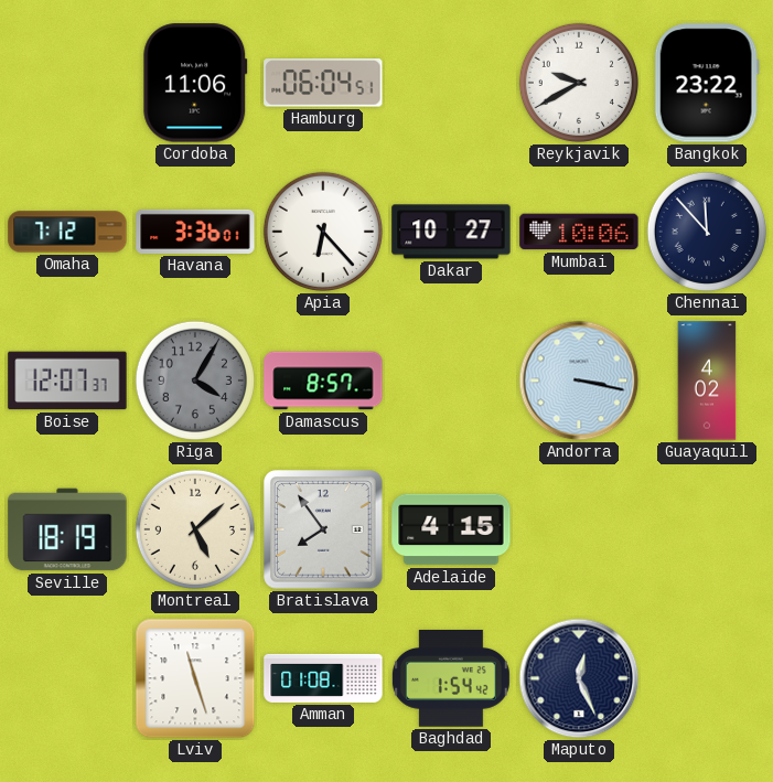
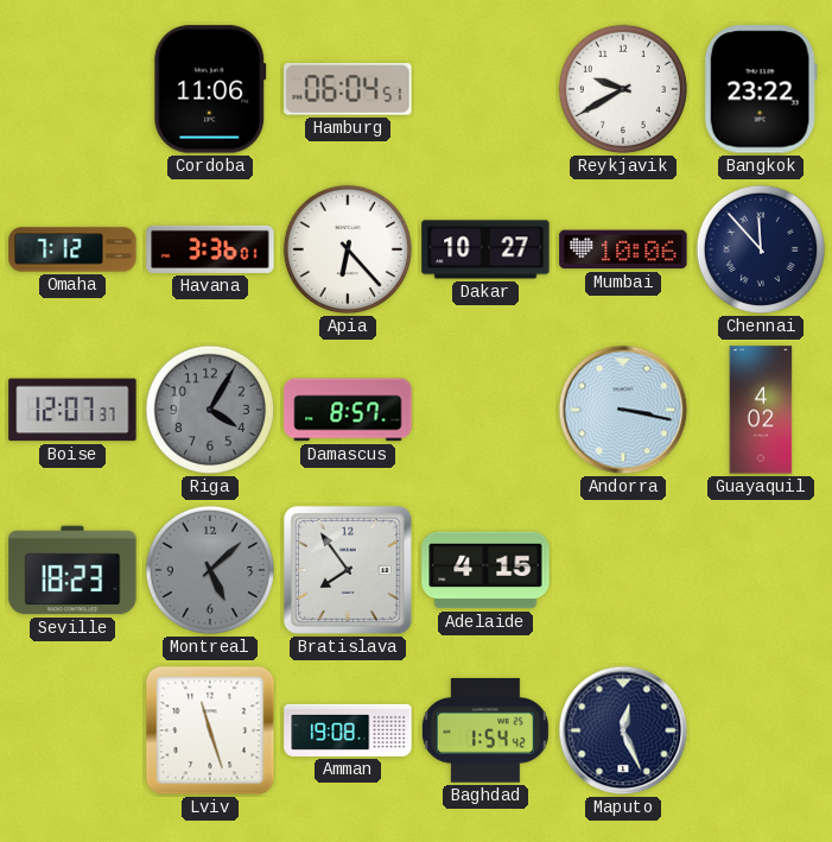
Seville: 18:19 -> 18:23 (72, 570)
Montreal dial: cream -> grey (210, 570)
Amman: 01:08 -> 19:08 (348, 730)
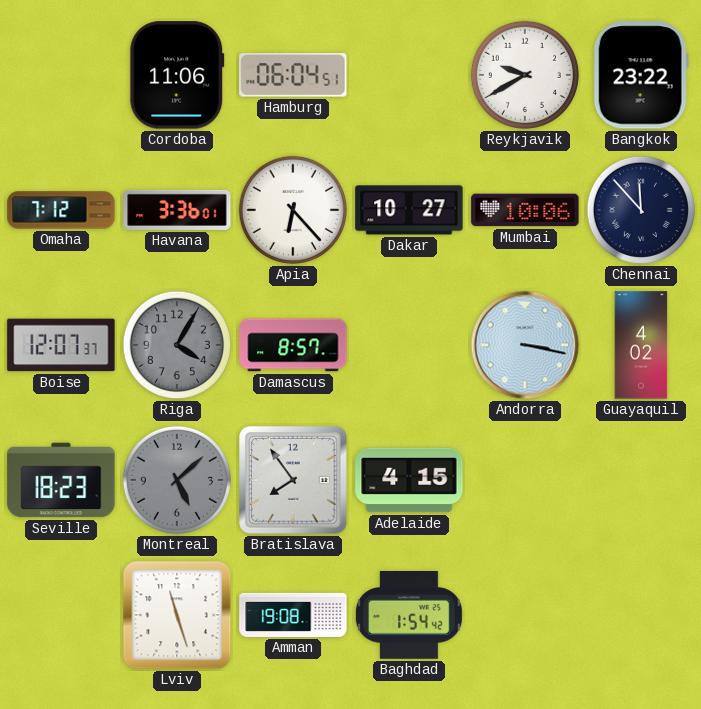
Maputo: 12:26 -> none (623, 730)
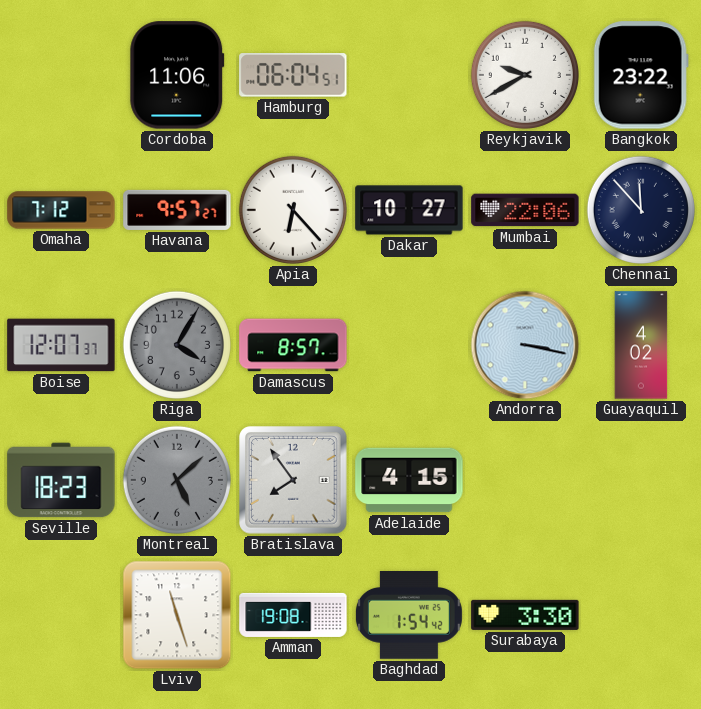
Havana: 3:36 -> 9:57 (177, 210)
Mumbai: 10:06 -> 22:06 (525, 210)
Surabaya: none -> 3:30 (525, 615)
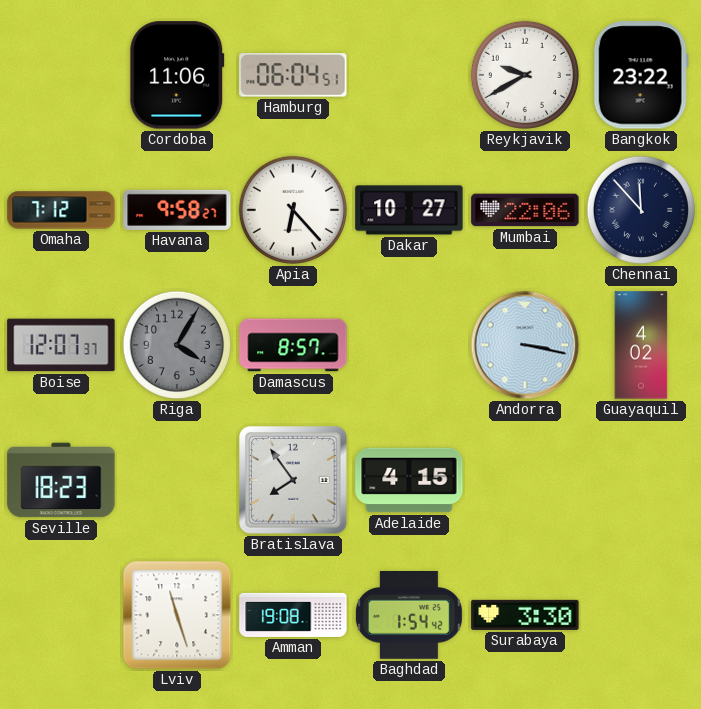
Havana: 9:57 -> 9:58 (177, 210)
Montreal: 5:08 -> none (177, 480)
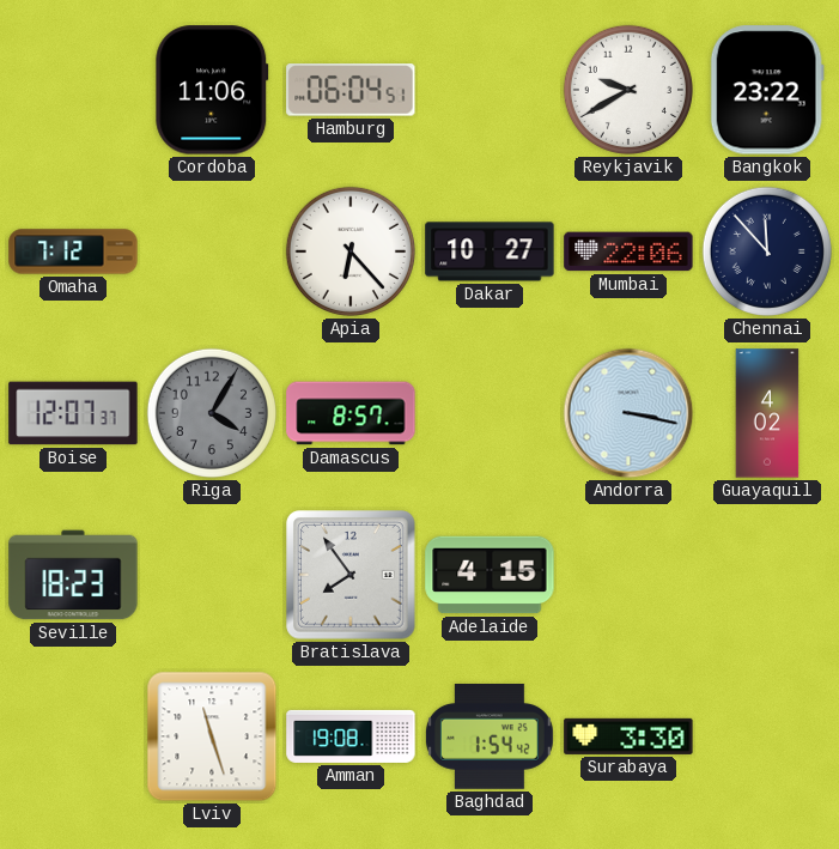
Havana: 9:58 -> none (177, 210)
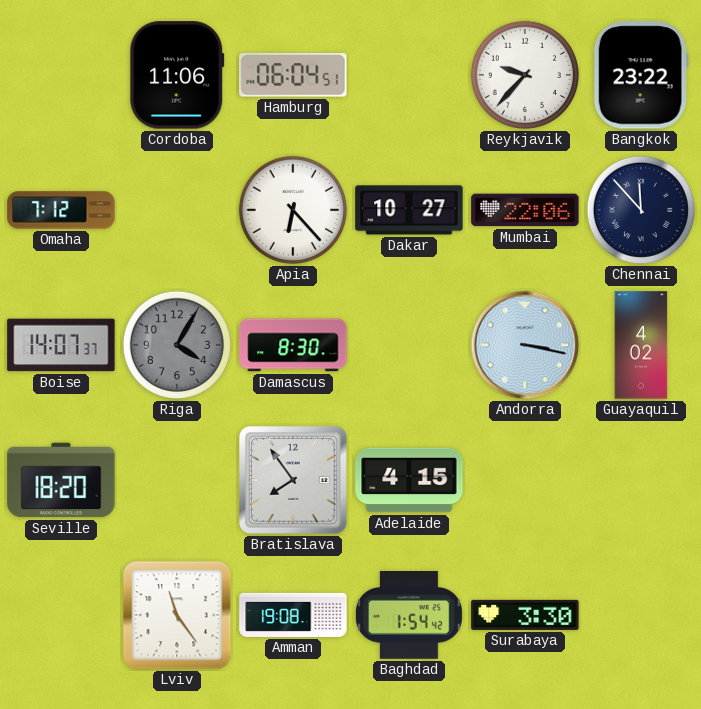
Reykjavik: 9:40 -> 9:37 (525, 75)
Boise: 12:07 -> 14:07 (61, 345)
Damascus: 8:57 -> 8:30 (293, 345)
Seville: 18:23 -> 18:20 (61, 480)
Lviv: 11:27 -> 11:24 (177, 615)
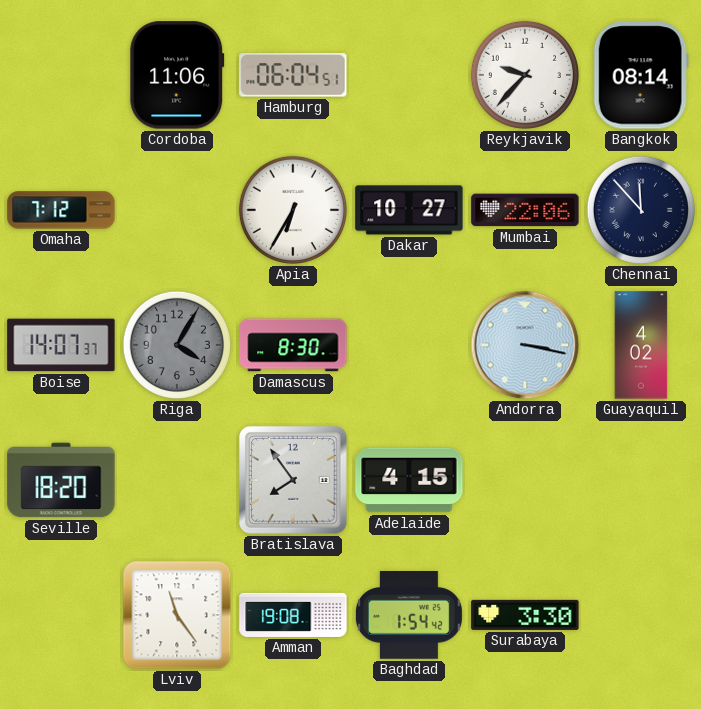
Bangkok: 23:22 -> 08:14 (641, 75)
Apia: 6:23 -> 6:35 (293, 210)
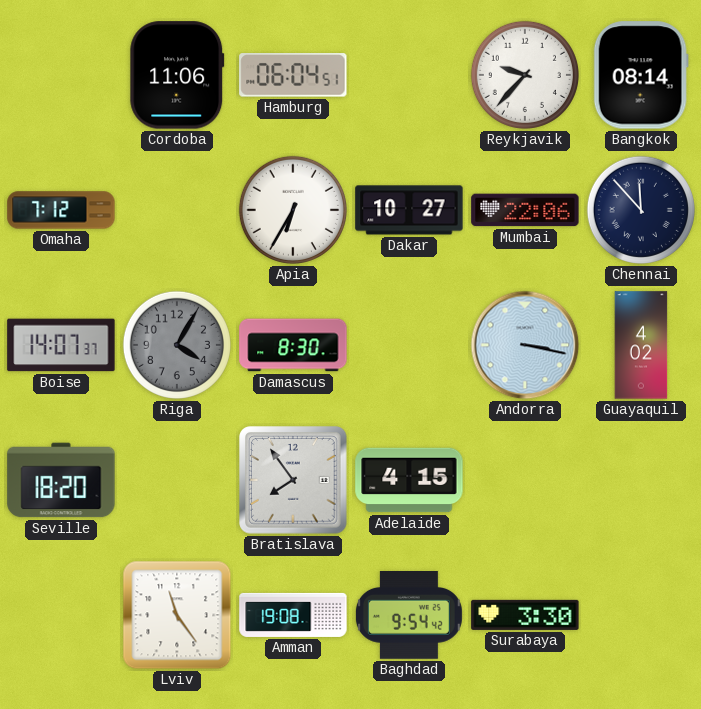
Baghdad: 1:54 -> 9:54 (409, 616)
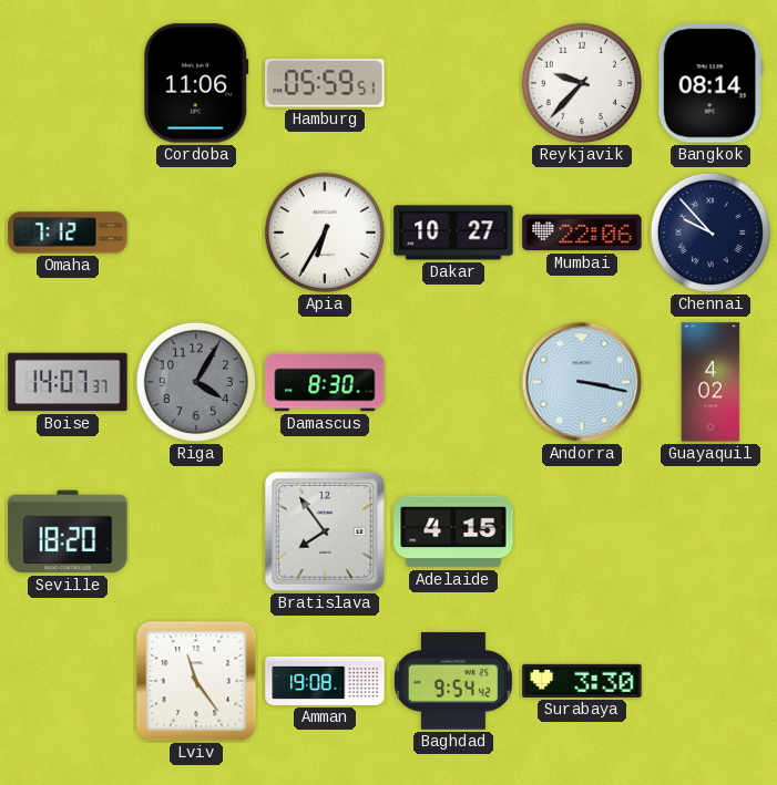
Hamburg: 06:04 -> 05:59 (325, 83)
Chennai: 11:53 -> 9:53 (710, 233)
